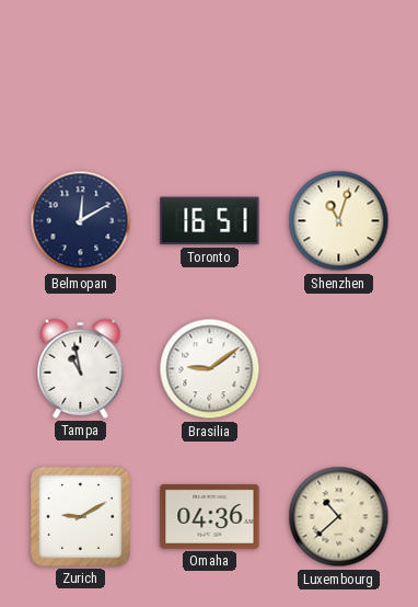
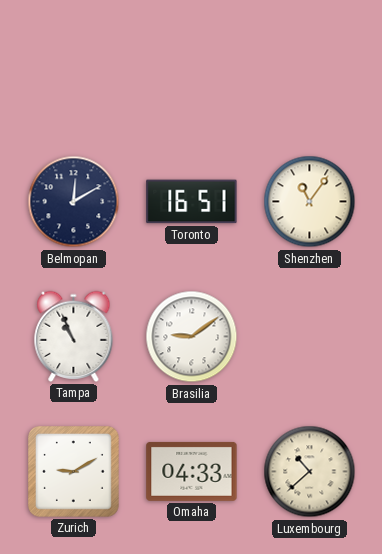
Shenzhen: 11:03 -> 11:06 (310, 202)
Tampa: 10:58 -> 10:56 (74, 336)
Omaha: 04:36 -> 04:33 (192, 471)
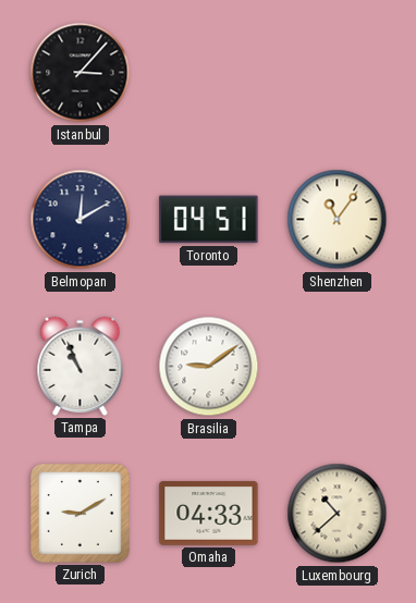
Istanbul: none -> 3:07 (81, 73)
Toronto: 16:51 -> 04:51 (209, 220)
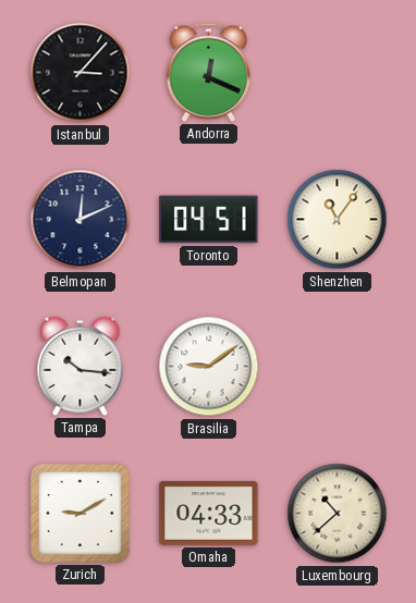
Andorra: none -> 12:19 (208, 72)
Belmopan: 12:10 -> 12:11 (81, 220)
Tampa: 10:56 -> 10:16 (81, 366)
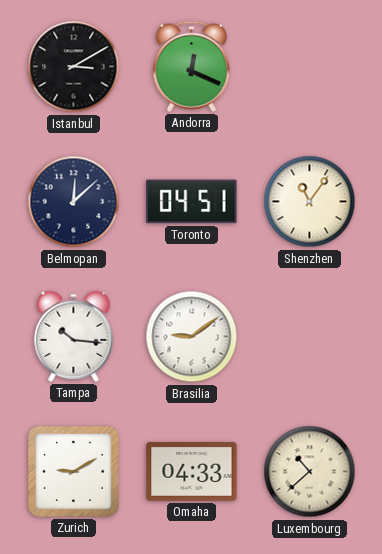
Istanbul: 3:07 -> 3:10 (74, 67)
Belmopan: 12:11 -> 12:08 (74, 202)
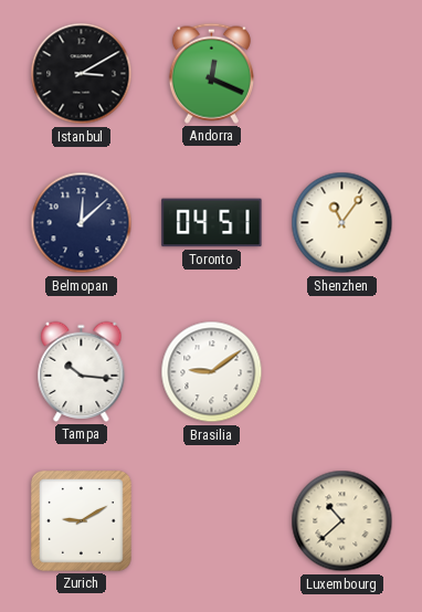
Omaha: 04:33 -> none (192, 471)
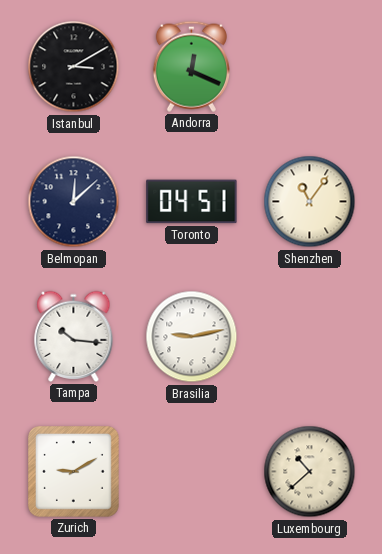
Brasilia: 9:09 -> 9:13 (192, 337)
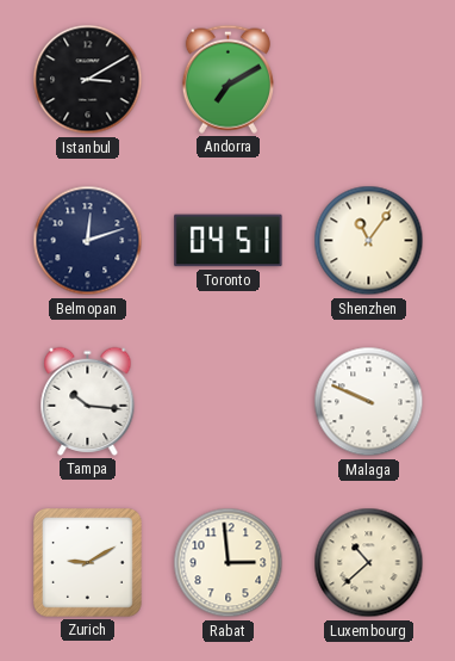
Andorra: 12:19 -> 7:10 (227, 79)
Belmopan: 12:08 -> 12:12 (88, 241)
Brasilia: 9:13 -> none (192, 337)
Malaga: none -> 9:49 (369, 402)
Rabat: none -> 2:59 (229, 563)
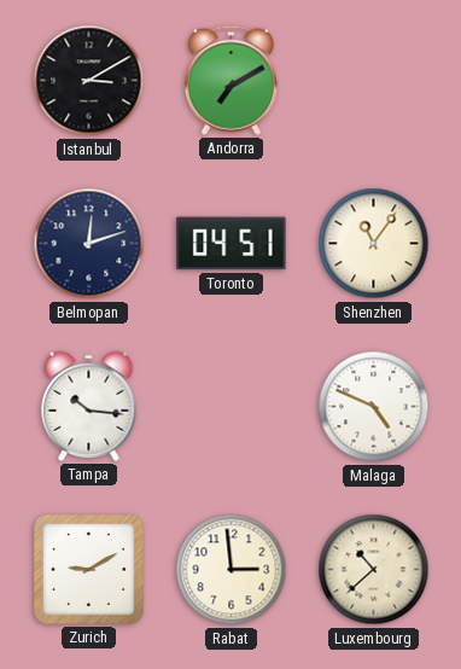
Malaga: 9:49 -> 4:49 (374, 407)
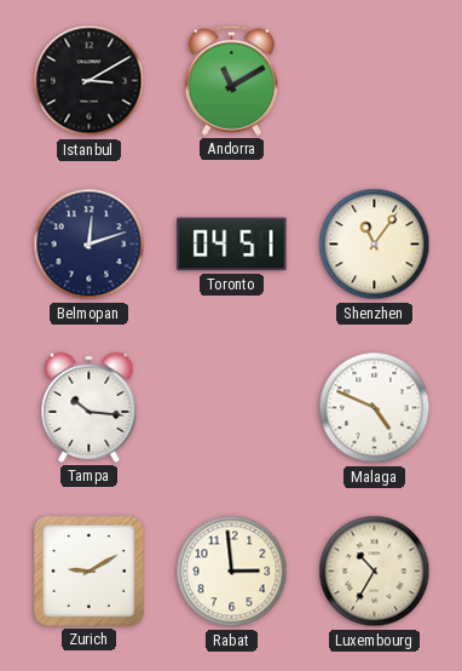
Andorra: 7:10 -> 11:10 (231, 80)
Luxembourg: 10:38 -> 10:35 (375, 572)
